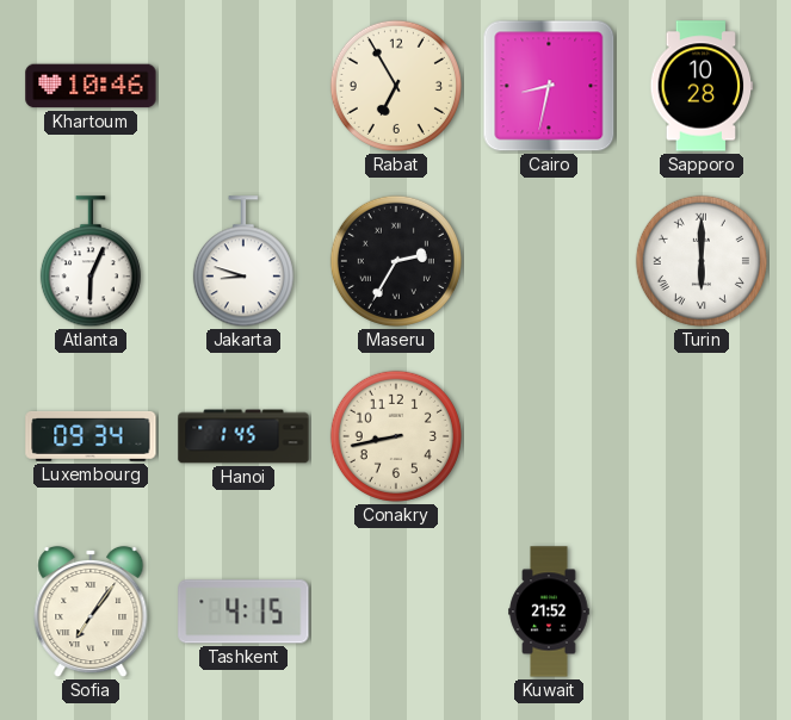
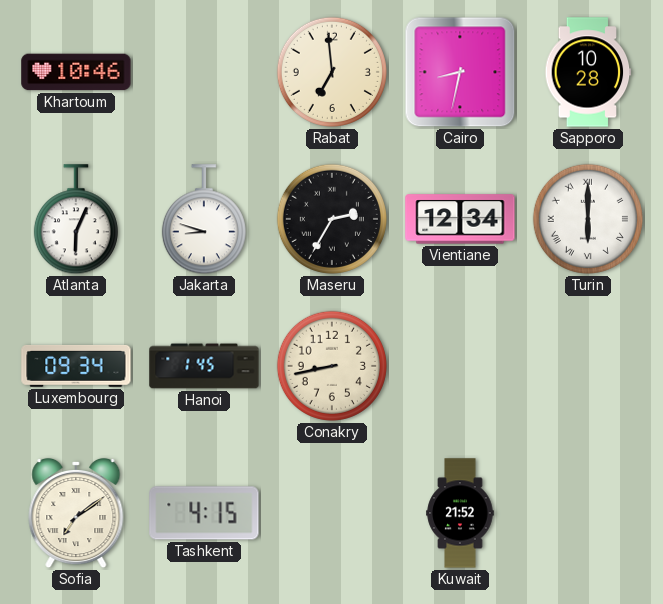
Rabat: 6:55 -> 6:59 (332, 72)
Vientiane: none -> 12:34 (460, 219)
Sofia: 7:06 -> 7:09 (76, 513)
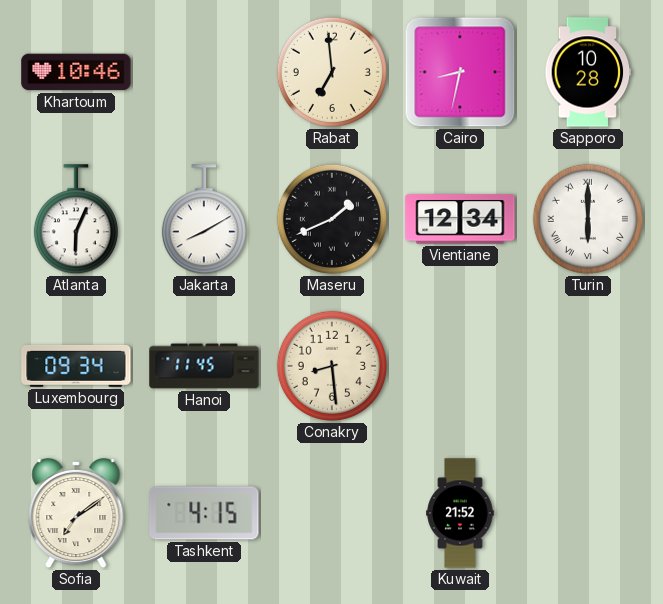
Jakarta: 8:48 -> 8:10 (204, 220)
Maseru: 2:35 -> 1:41 (332, 219)
Hanoi: 1:45 -> 11:45 (204, 366)
Conakry: 8:43 -> 8:29 (332, 366)
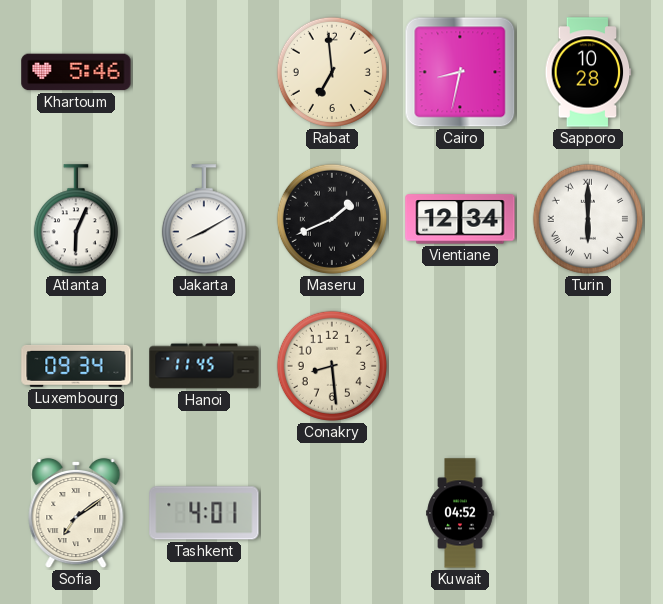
Khartoum: 10:46 -> 5:46 (76, 72)
Tashkent: 4:15 -> 4:01 (204, 513)
Kuwait: 21:52 -> 04:52 (460, 513)
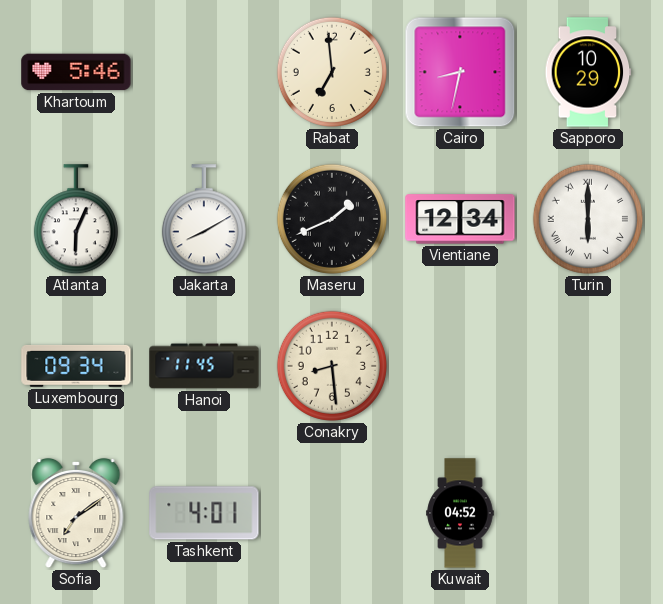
Sapporo: 10:28 -> 10:29 (588, 72)
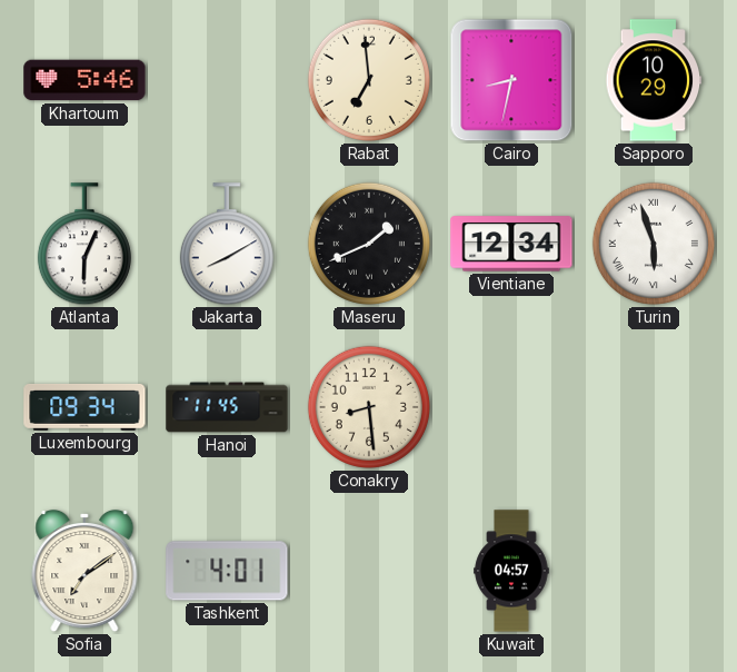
Turin: 6:00 -> 5:57 (654, 244)
Kuwait: 04:52 -> 04:57 (511, 571)
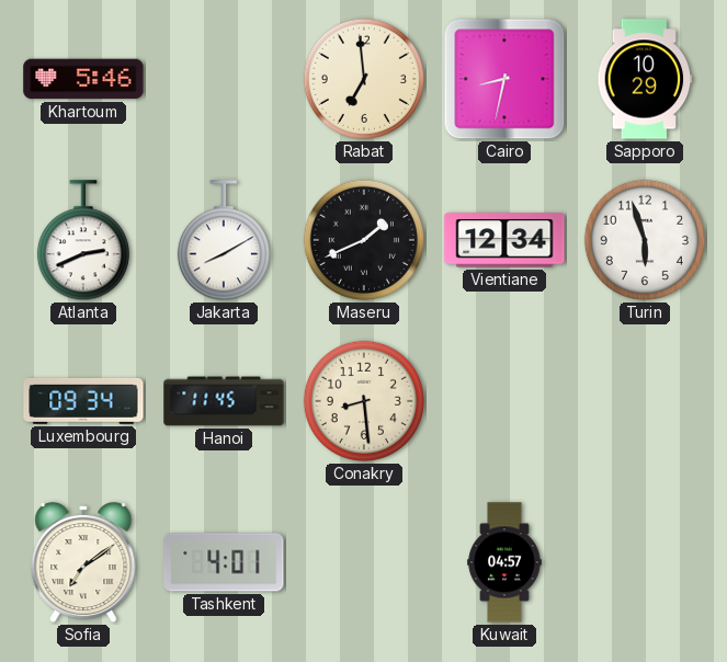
Atlanta: 6:04 -> 2:41 (83, 241)
Turin numerals: Roman -> Arabic (645, 240)
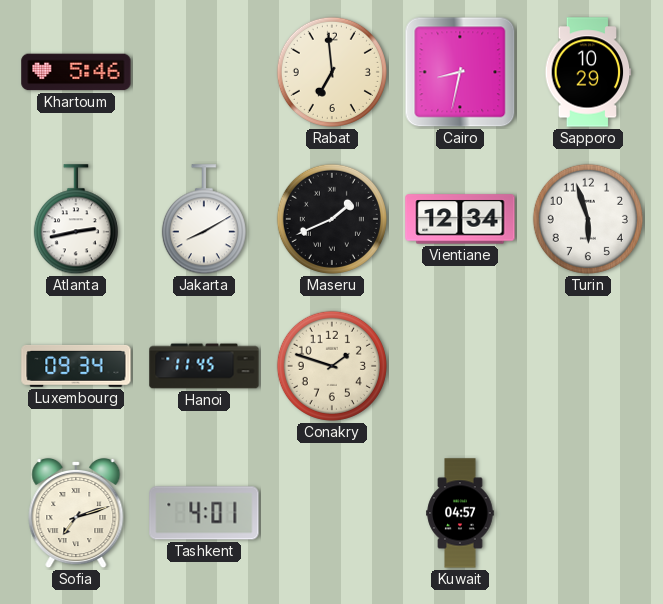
Atlanta: 2:41 -> 2:43 (76, 220)
Conakry: 8:29 -> 1:48 (332, 366)
Sofia: 7:09 -> 7:12 (76, 513)
